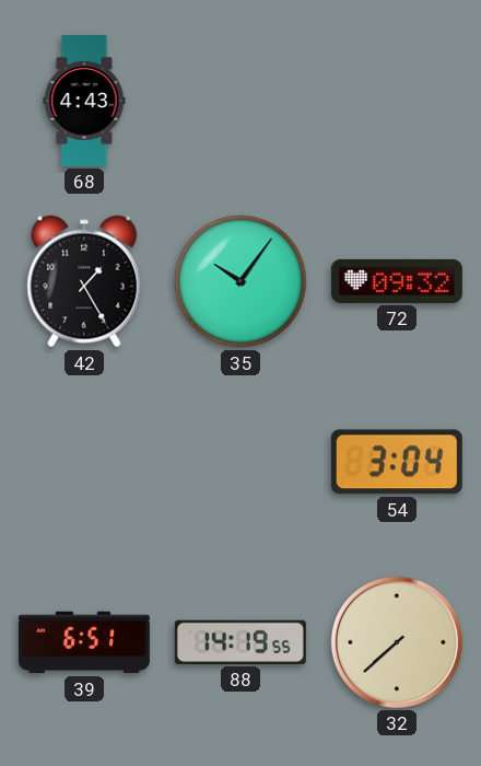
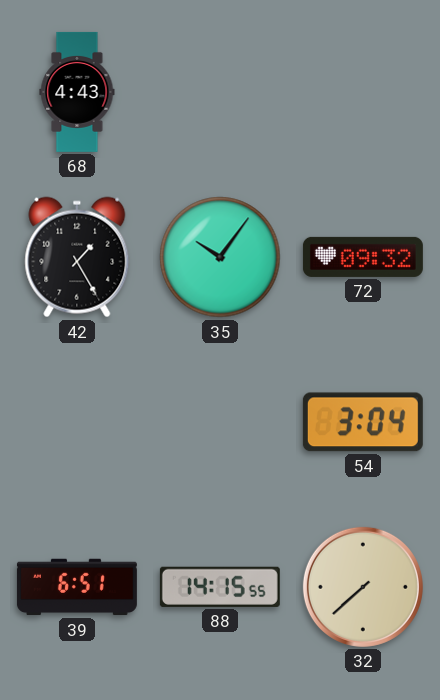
88: 14:19 -> 14:15 (220, 587)
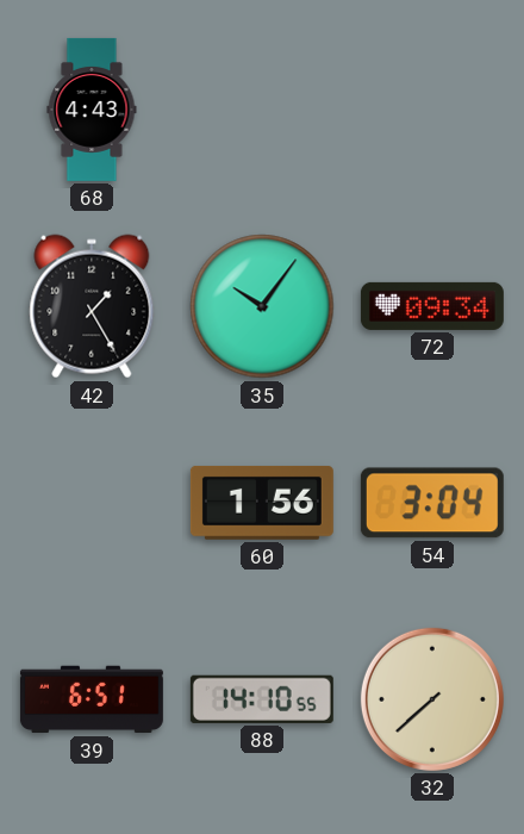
72: 09:32 -> 09:34 (432, 306)
60: none -> 1:56 (262, 503)
88: 14:15 -> 14:10 (262, 699)
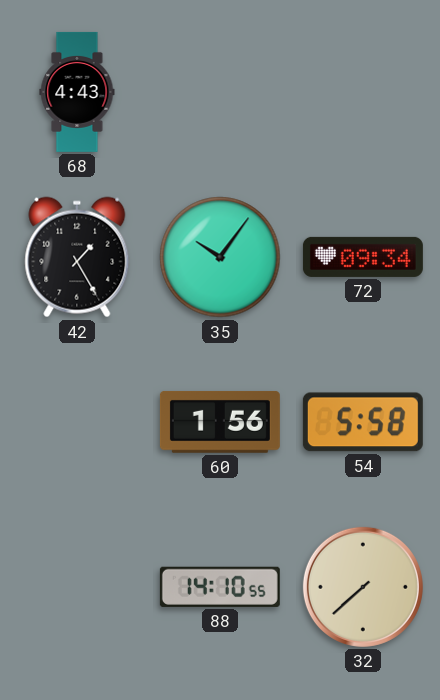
54: 3:04 -> 5:58 (363, 422)
39: 6:51 -> none (92, 699)
